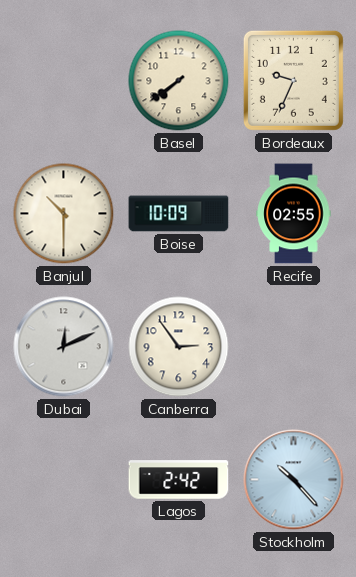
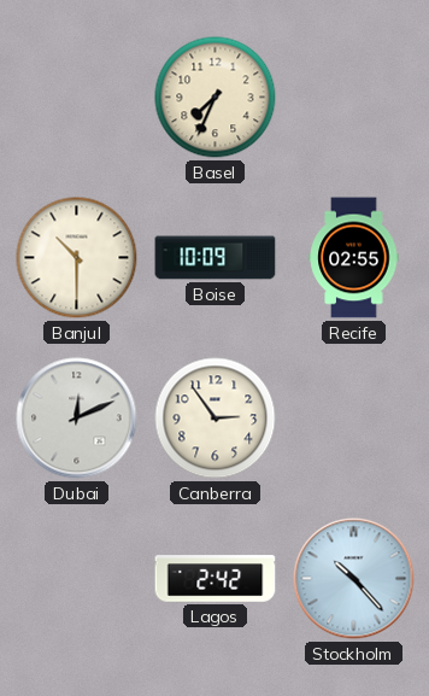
Basel: 7:39 -> 7:34 (216, 98)
Bordeaux: 9:34 -> none (293, 80)
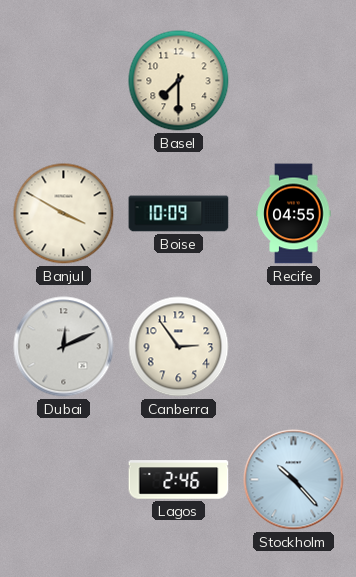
Basel: 7:34 -> 7:30 (179, 81)
Banjul: 10:30 -> 3:50 (64, 214)
Recife: 02:55 -> 04:55 (294, 214)
Lagos: 2:42 -> 2:46 (179, 480)
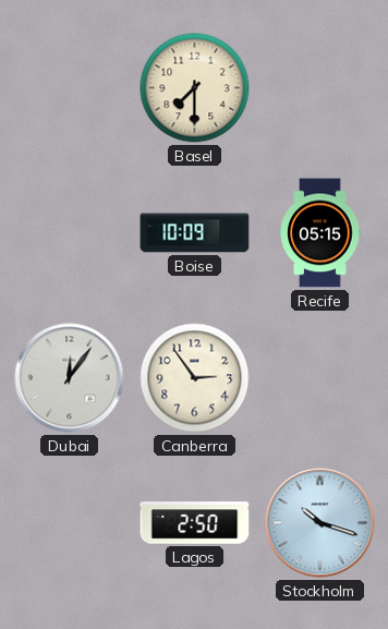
Banjul: 3:50 -> none (64, 214)
Recife: 04:55 -> 05:15 (320, 233)
Dubai: 12:11 -> 12:06 (70, 378)
Lagos: 2:46 -> 2:50 (195, 523)
Stockholm: 10:23 -> 10:18 (320, 523)
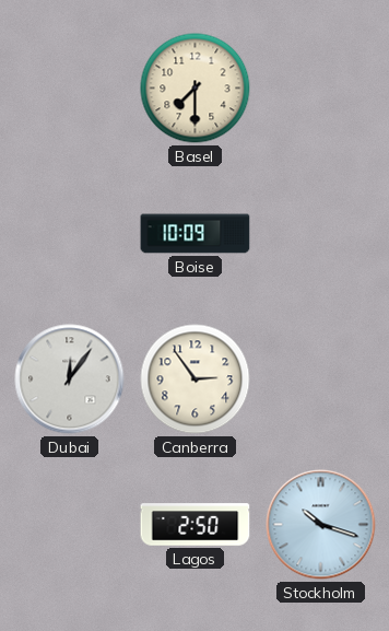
Recife: 05:15 -> none (320, 233)
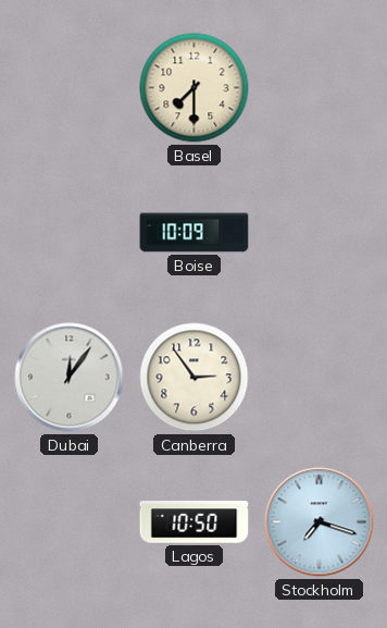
Lagos: 2:50 -> 10:50 (195, 522)
Stockholm: 10:18 -> 7:18 (320, 522)
